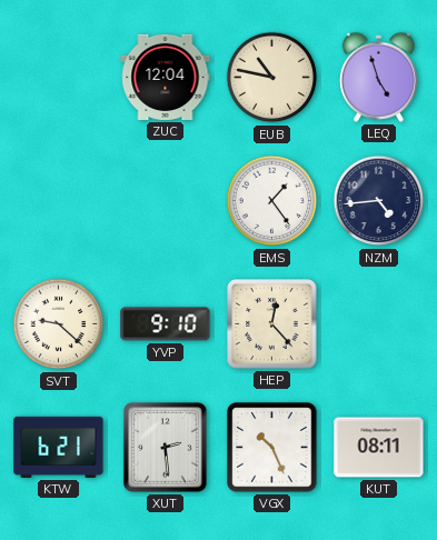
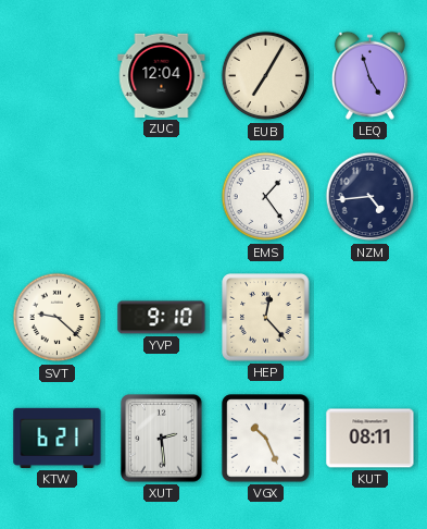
EUB: 10:47 -> 7:05 (266, 76)
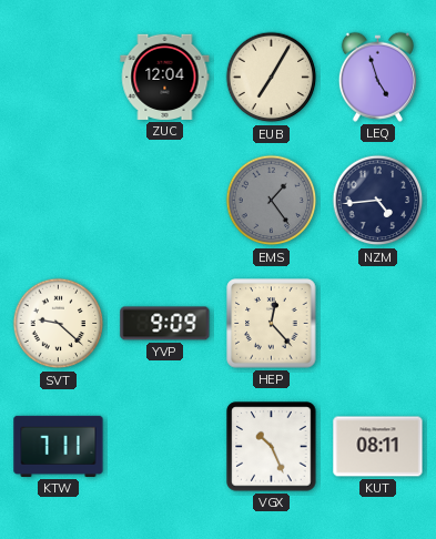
EMS dial: white -> grey (272, 201)
YVP: 9:10 -> 9:09 (165, 324)
KTW: 6:21 -> 7:11 (59, 446)
XUT: 2:29 -> none (162, 439)
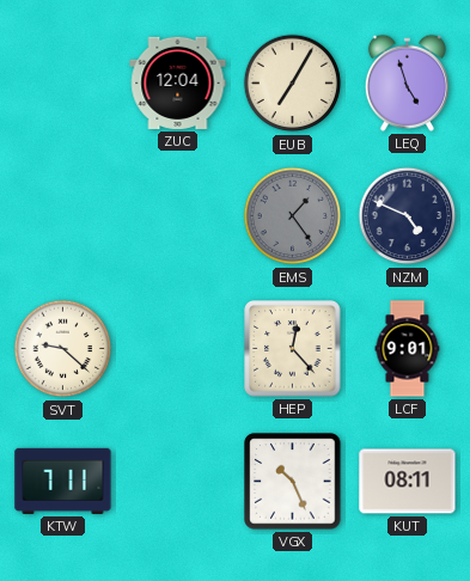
NZM: 4:44 -> 4:49 (408, 216)
YVP: 9:09 -> none (165, 324)
LCF: none -> 9:01 (408, 349)
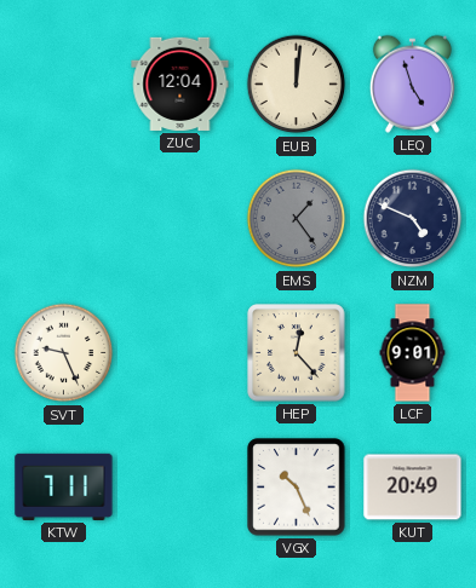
EUB: 7:05 -> 12:01 (297, 85)
SVT: 9:22 -> 9:26 (64, 353)
KUT: 08:11 -> 20:49 (413, 488)
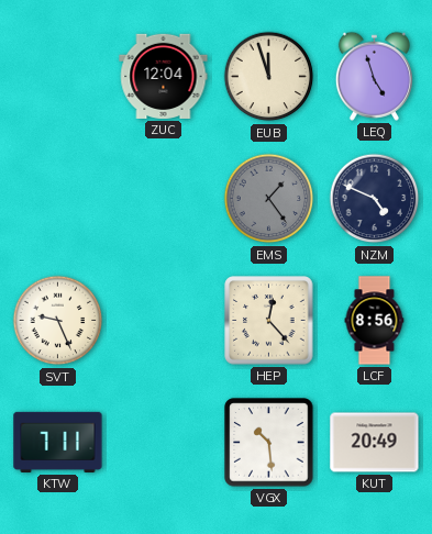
EUB: 12:01 -> 11:57 (269, 77)
LCF: 9:01 -> 8:56 (375, 321)
VGX: 10:26 -> 10:29 (269, 443)
